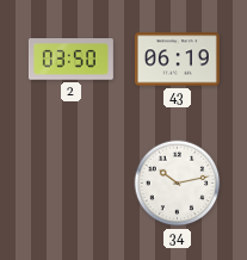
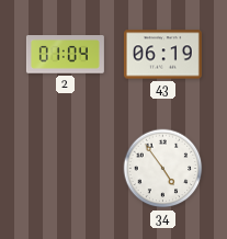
2: 03:50 -> 01:04 (65, 55)
34: 10:13 -> 4:54 (163, 169)
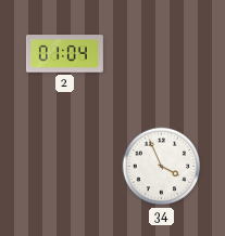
43: 06:19 -> none (162, 55)
34: 4:54 -> 3:56 (162, 167)
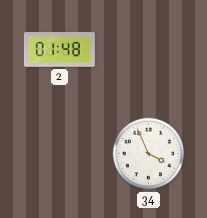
2: 01:04 -> 01:48 (59, 50)
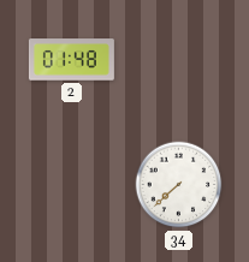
34: 3:56 -> 7:38 (179, 185)
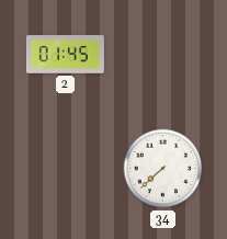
2: 01:48 -> 01:45 (65, 55)
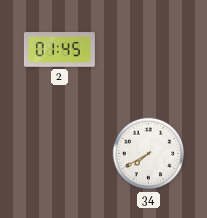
34: 7:38 -> 7:40 (149, 154)
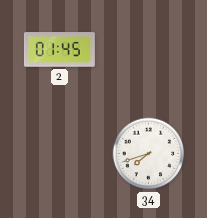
34: 7:40 -> 7:42 (149, 154)
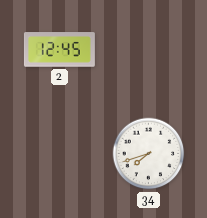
2: 01:45 -> 12:45 (59, 50)
